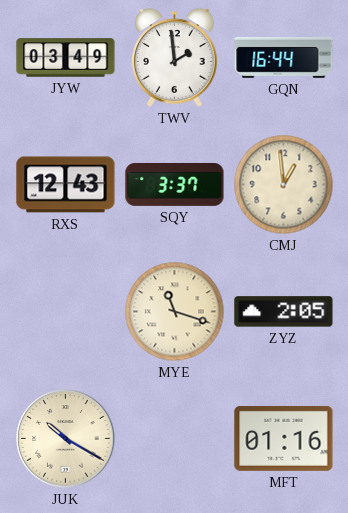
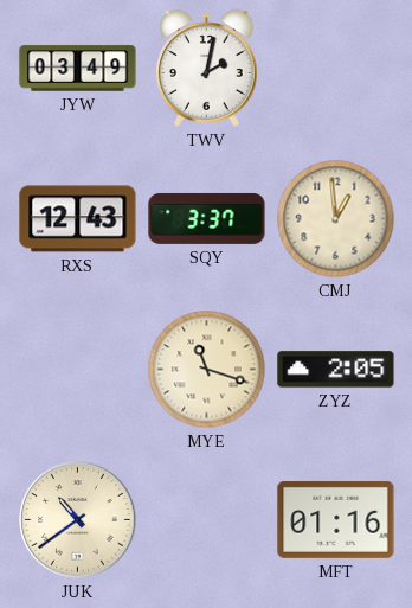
TWV: 1:59 -> 2:02 (207, 69)
GQN: 16:44 -> none (284, 57)
JUK: 10:20 -> 10:39 (78, 520)
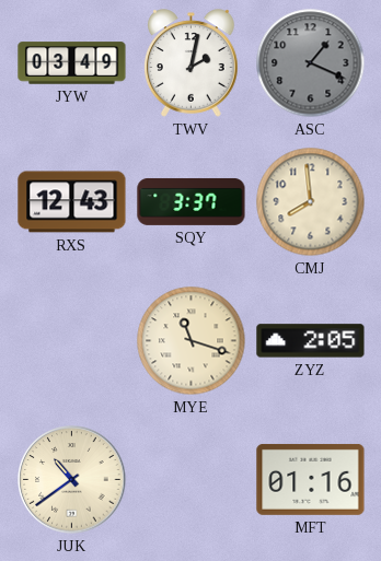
ASC: none -> 1:19 (311, 63)
CMJ: 12:59 -> 7:59 (311, 202)
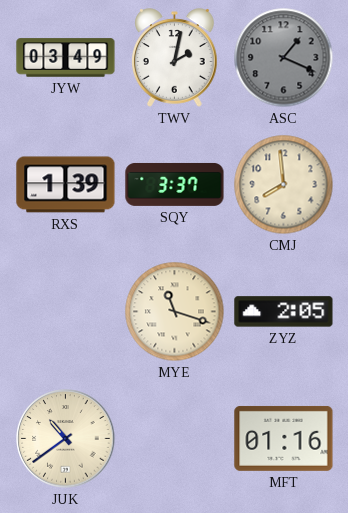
RXS: 12:43 -> 1:39 (66, 185)
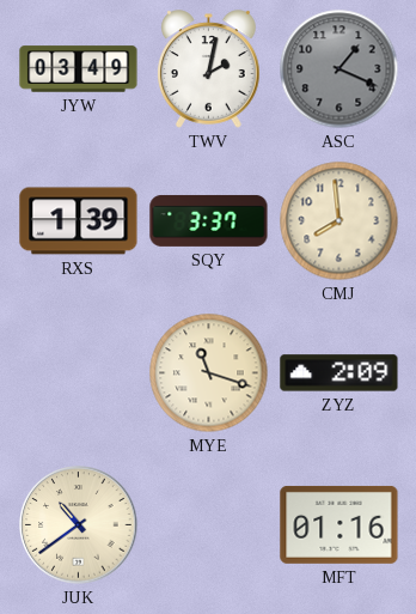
ZYZ: 2:05 -> 2:09 (339, 373)
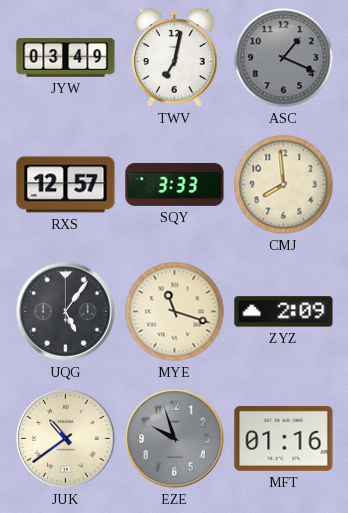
TWV: 2:02 -> 7:02 (175, 58)
RXS: 1:39 -> 12:57 (66, 185)
SQY: 3:37 -> 3:33 (175, 184)
UQG: none -> 5:06 (66, 312)
EZE: none -> 9:57 (175, 439)
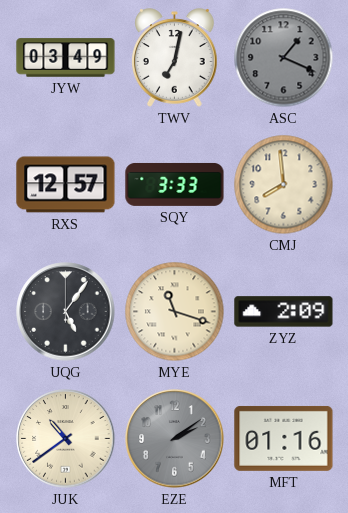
EZE: 9:57 -> 2:09 (175, 439)
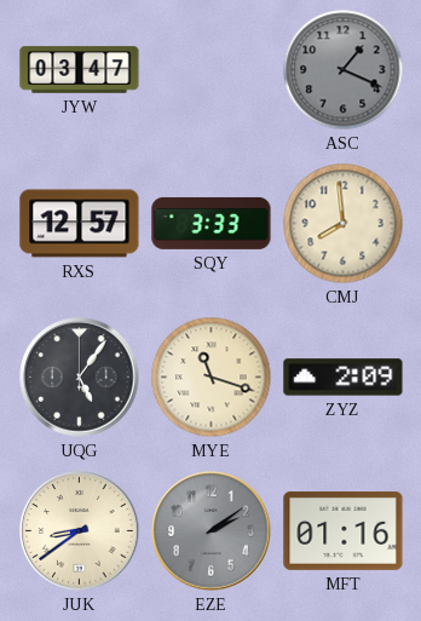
JYW: 03:49 -> 03:47 (80, 70)
TWV: 7:02 -> none (175, 58)
JUK: 10:39 -> 8:39 (80, 531)
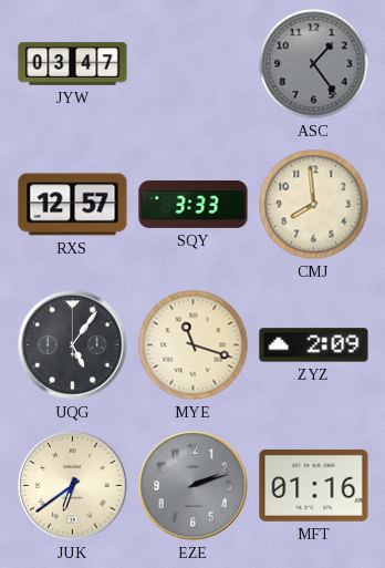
ASC: 1:19 -> 1:24 (314, 64)
JUK: 8:39 -> 6:39 (73, 486)
EZE: 2:09 -> 2:12 (194, 486)
